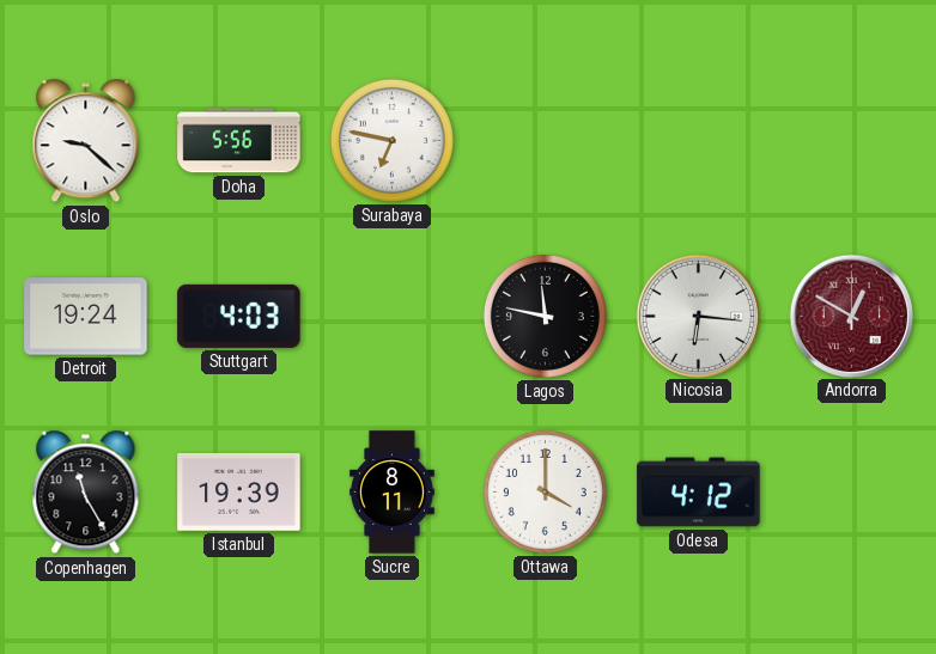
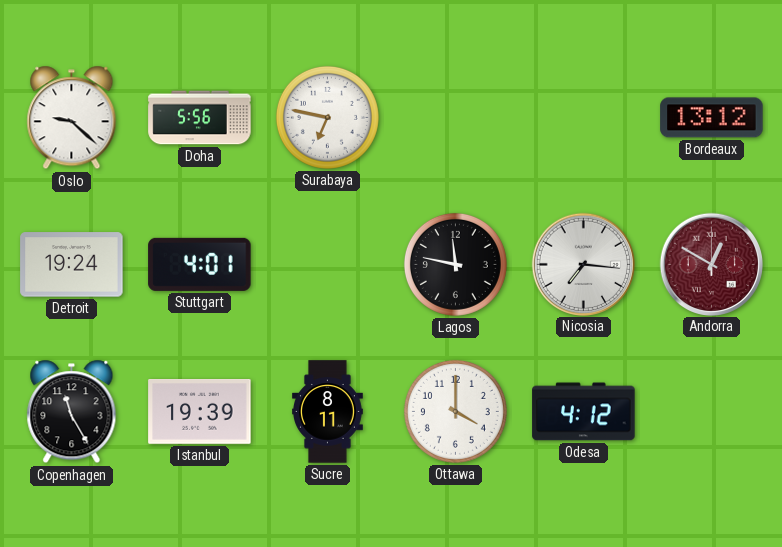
Bordeaux: none -> 13:12 (712, 118)
Stuttgart: 4:03 -> 4:01 (200, 264)
Nicosia: 6:16 -> 7:16 (583, 264)
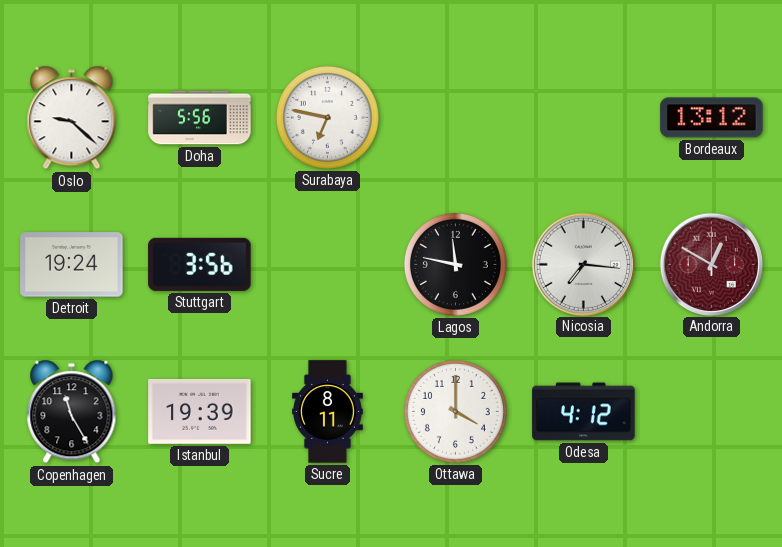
Stuttgart: 4:01 -> 3:56 (200, 264)
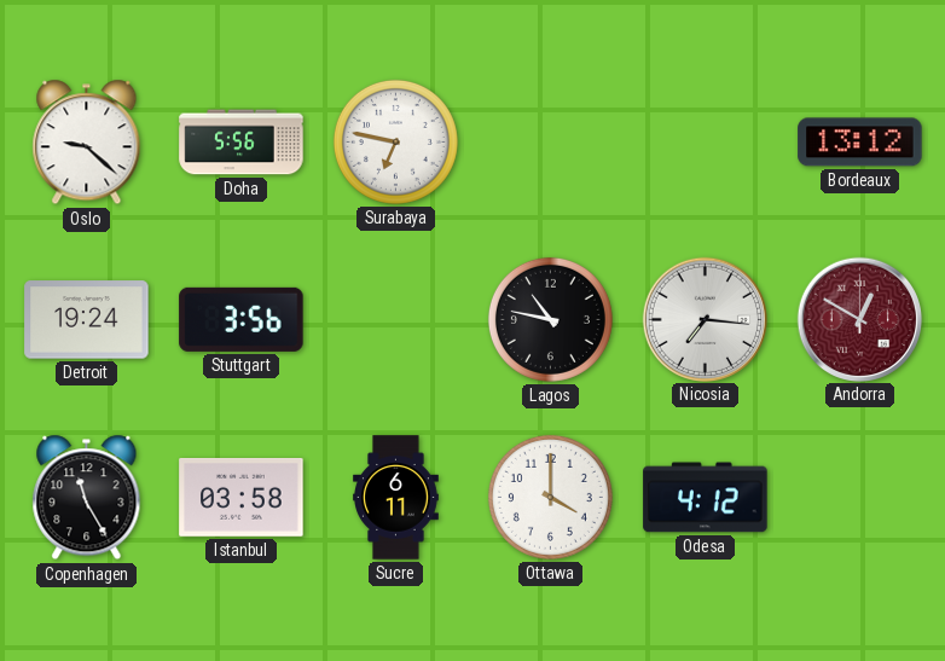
Lagos: 11:47 -> 10:47 (550, 319)
Istanbul: 19:39 -> 03:58 (242, 498)
Sucre: 8:11 -> 6:11 (396, 498)
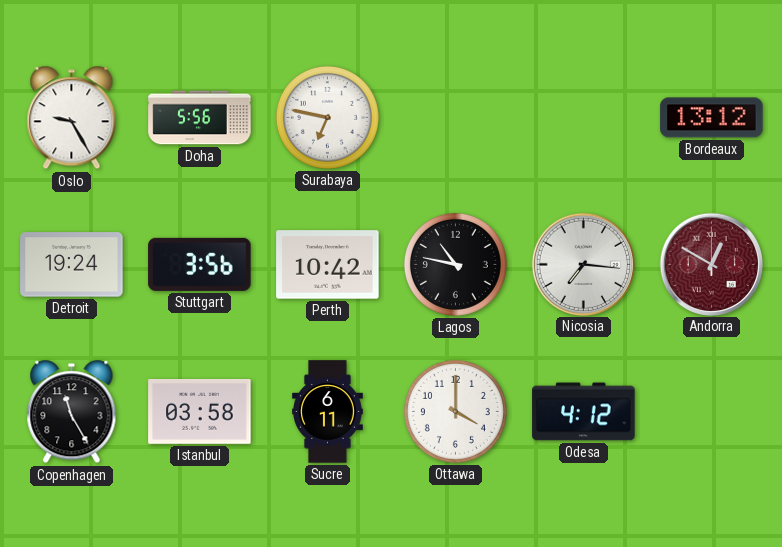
Oslo: 9:22 -> 9:25 (72, 118)
Perth: none -> 10:42 (328, 265)
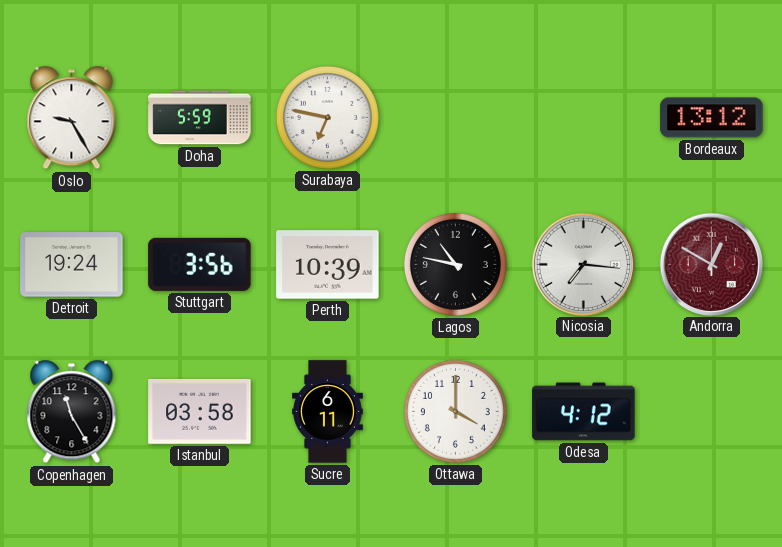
Doha: 5:56 -> 5:59 (200, 118)
Perth: 10:42 -> 10:39 (328, 265)
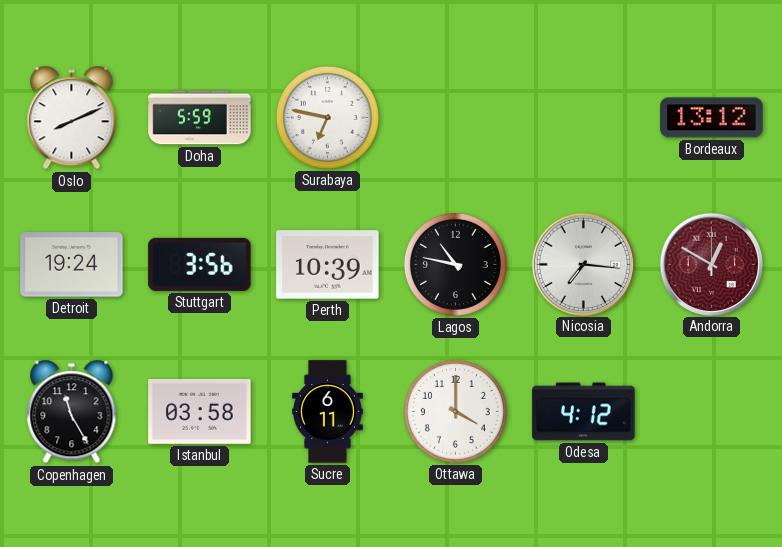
Oslo: 9:25 -> 8:11 (72, 118)
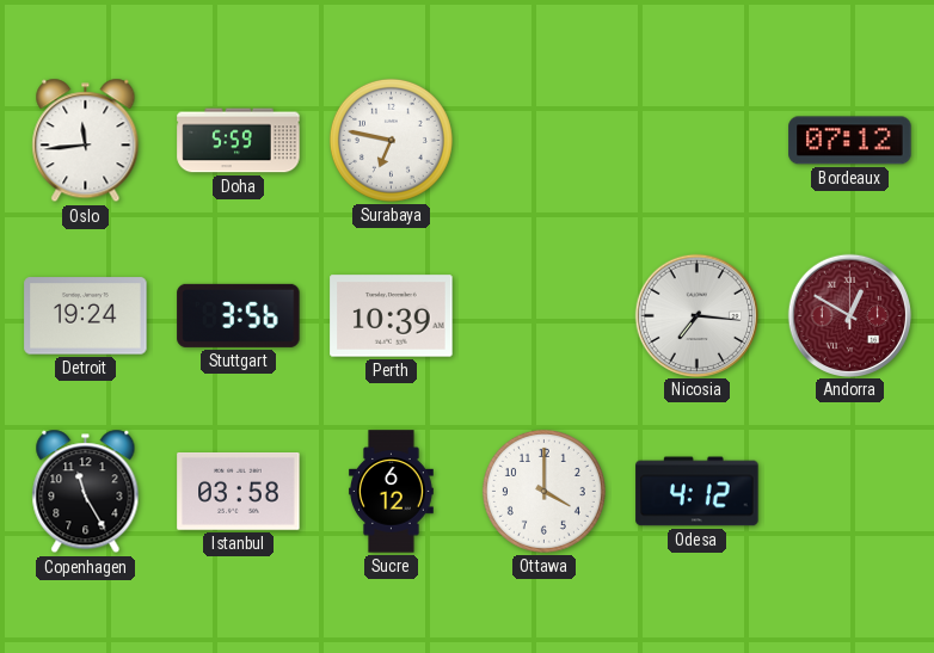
Oslo: 8:11 -> 11:44 (86, 141)
Bordeaux: 13:12 -> 07:12 (850, 141)
Lagos: 10:47 -> none (455, 264)
Sucre: 6:11 -> 6:12 (392, 492)
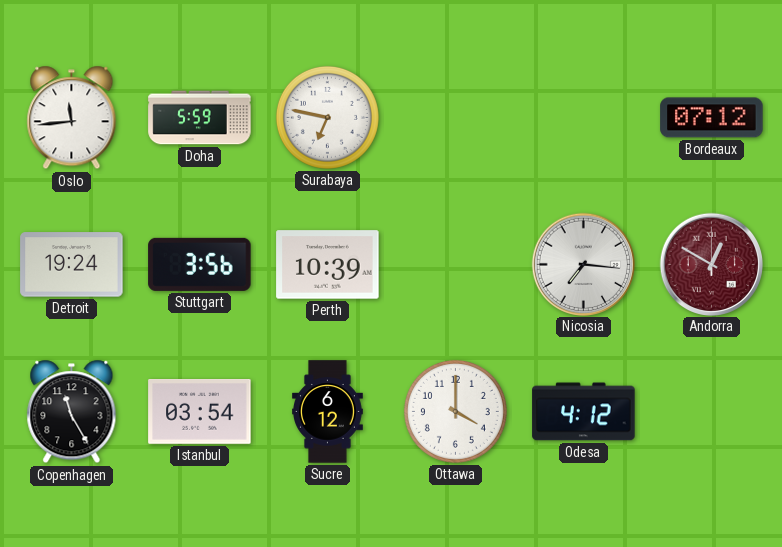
Istanbul: 03:58 -> 03:54 (200, 412)
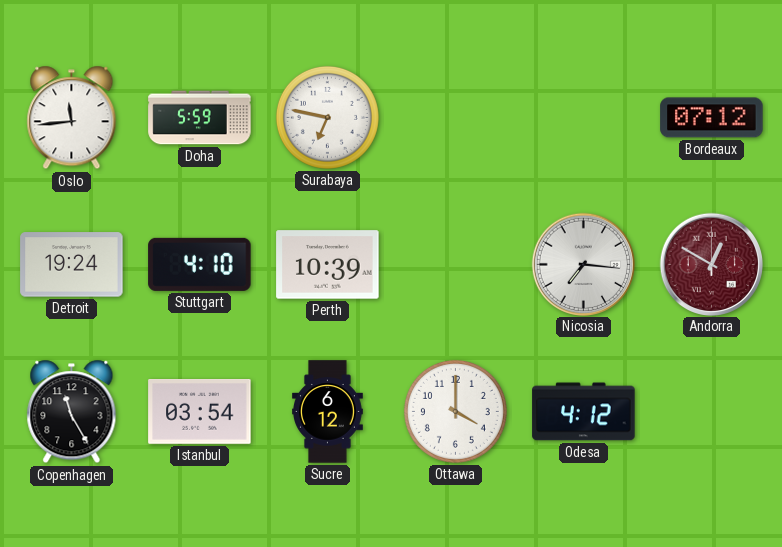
Stuttgart: 3:56 -> 4:10 (200, 264)
